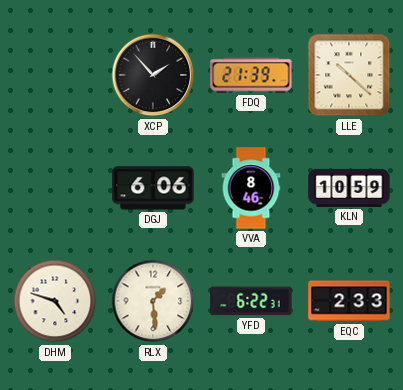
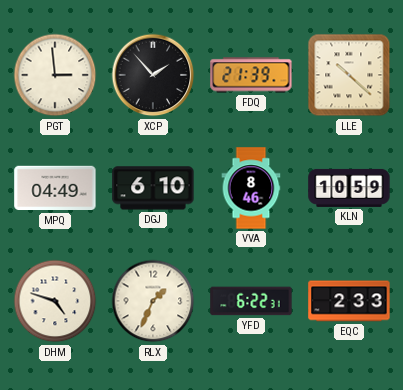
PGT: none -> 2:59 (55, 75)
MPQ: none -> 04:49 (55, 188)
DGJ: 6:06 -> 6:10 (153, 188)
RLX: 1:29 -> 1:34 (153, 301)
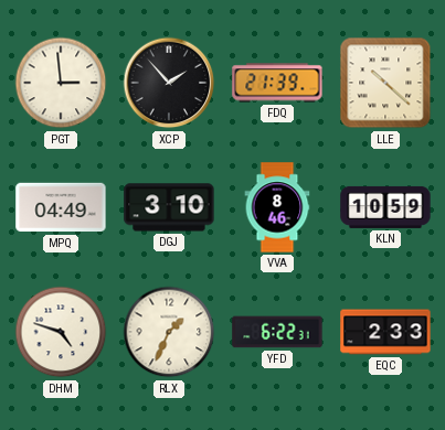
DGJ: 6:10 -> 3:10 (169, 207)
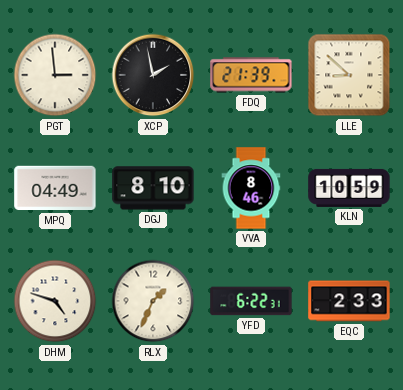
XCP: 1:53 -> 1:58 (153, 75)
LLE: 10:22 -> 8:52 (349, 75)
DGJ: 3:10 -> 8:10 (153, 188)
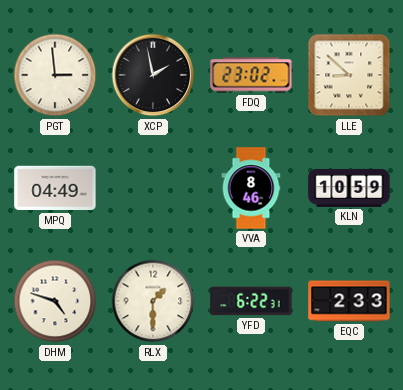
FDQ: 21:39 -> 23:02 (251, 75)
DGJ: 8:10 -> none (153, 188)
RLX: 1:34 -> 1:30 (153, 301)
